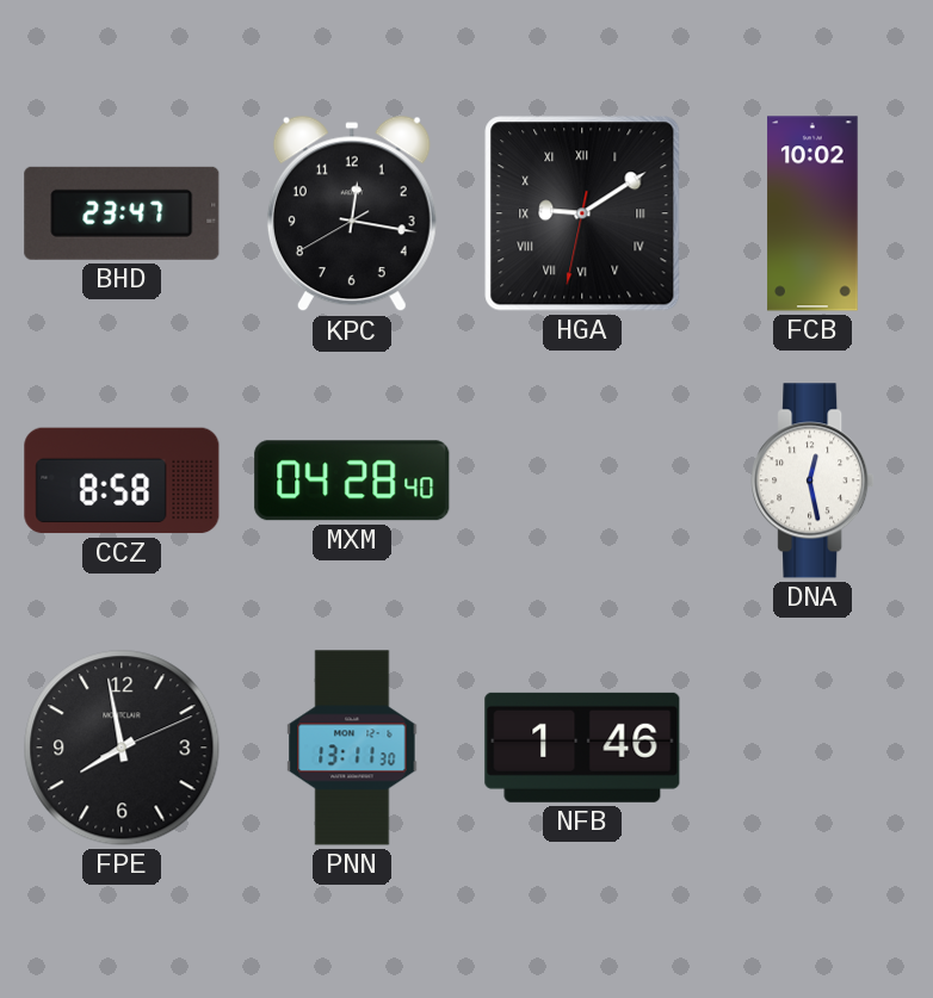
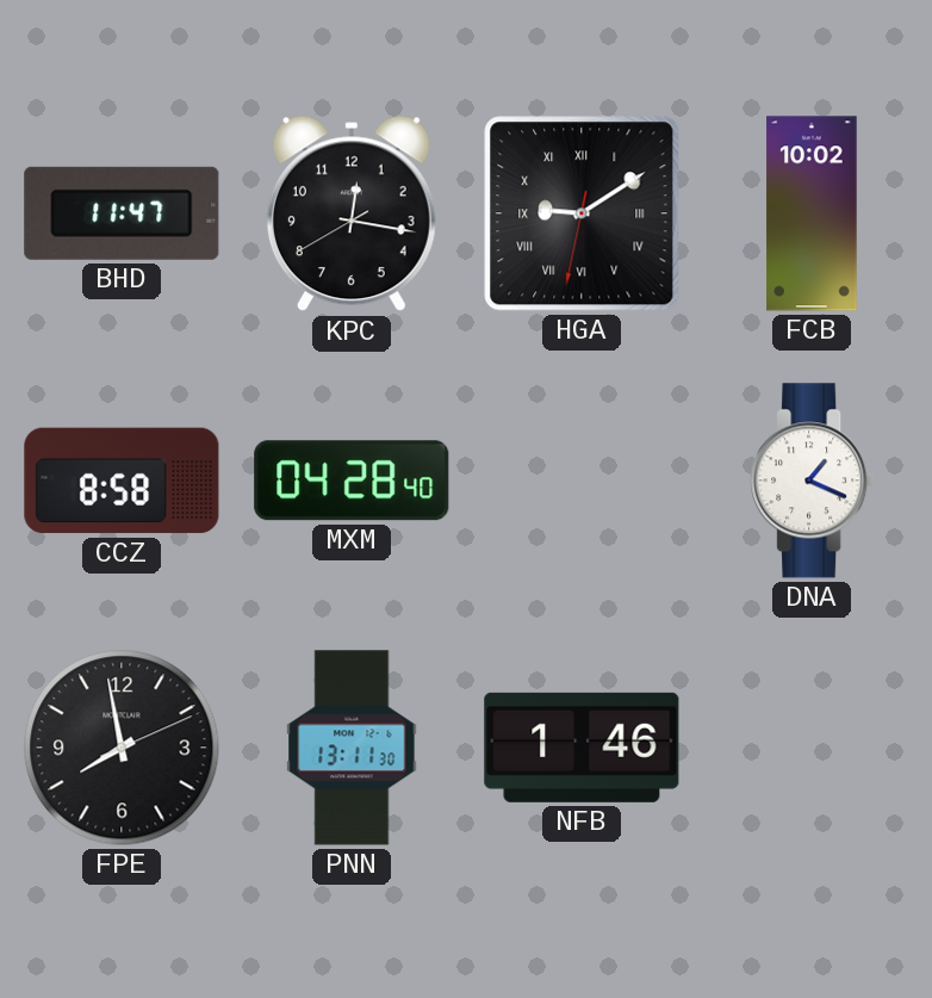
BHD: 23:47 -> 11:47 (122, 213)
DNA: 12:28 -> 1:19 (812, 481)
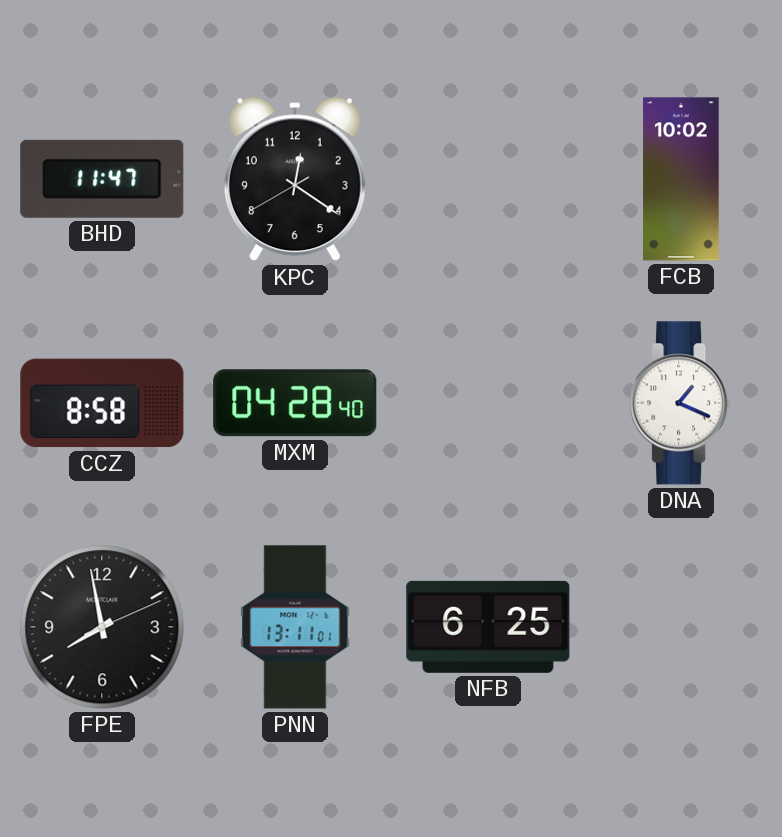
KPC: 12:16 -> 12:20 (295, 179)
HGA: 9:09 -> none (582, 213)
PNN: 13:11:30 -> 13:11:01 (295, 627)
NFB: 1:46 -> 6:25 (488, 627)
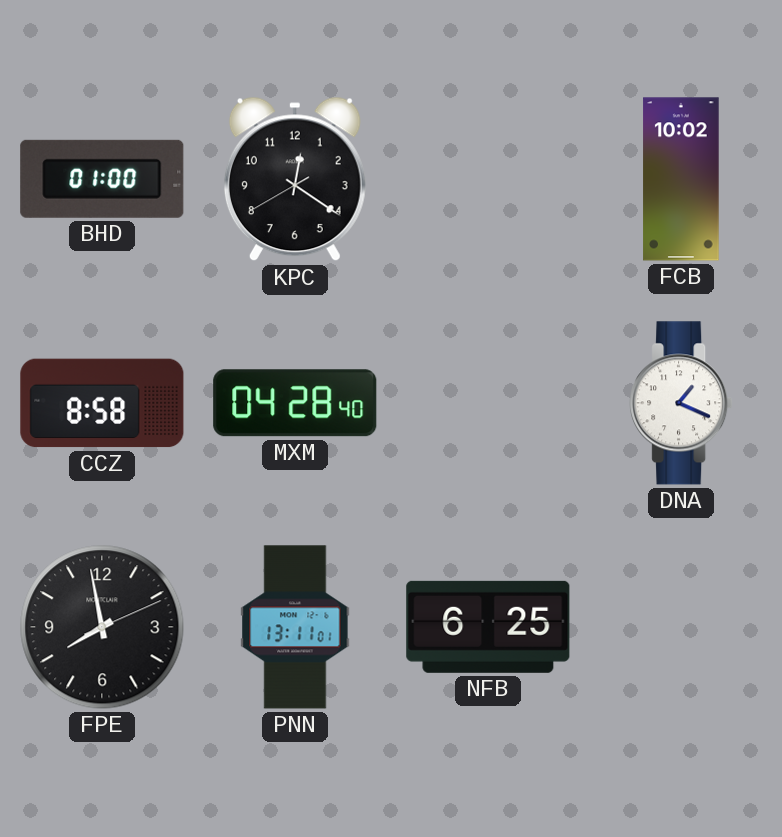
BHD: 11:47 -> 01:00 (102, 179)
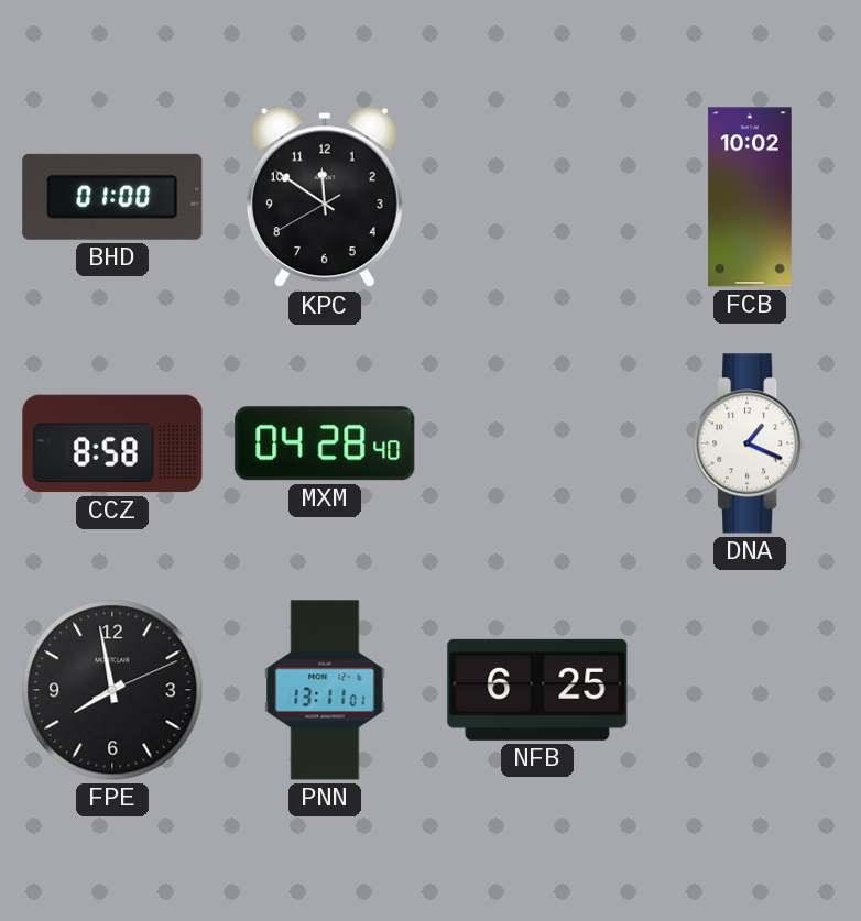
KPC: 12:20 -> 11:50 (325, 197)
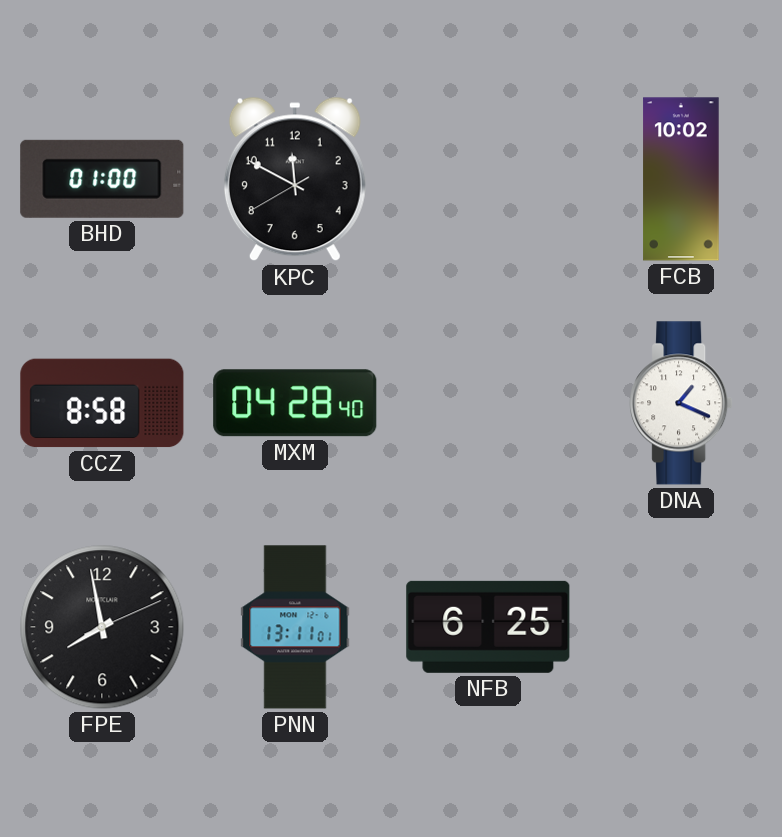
KPC: 11:50 -> 11:49 (295, 179)
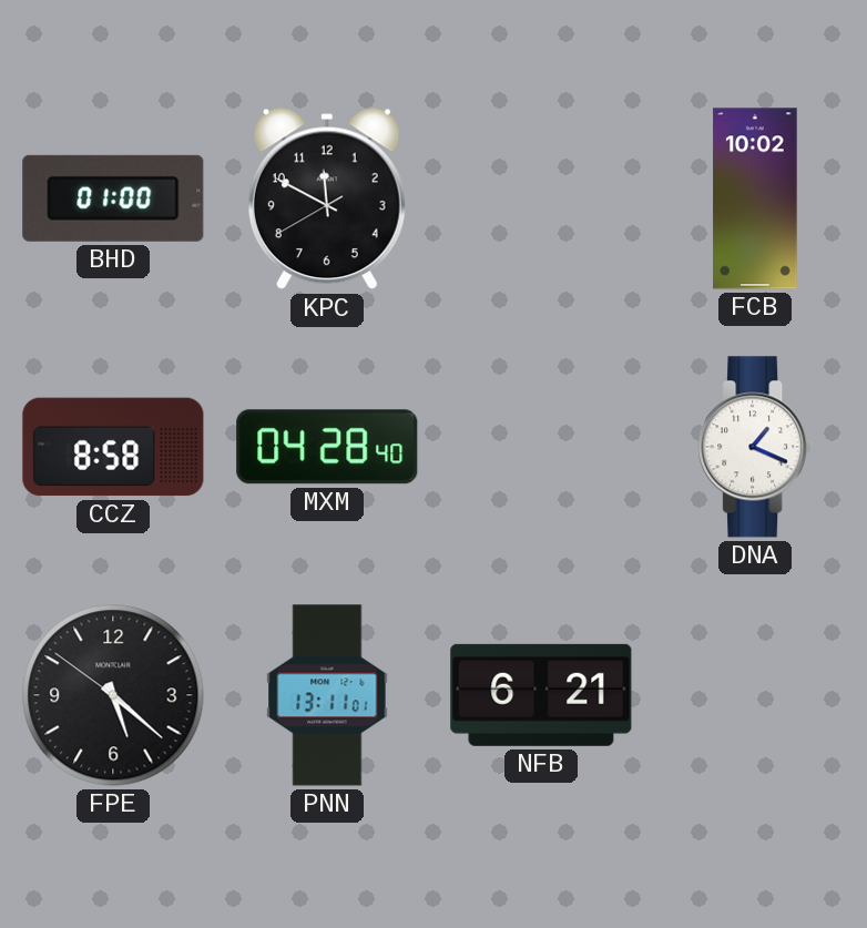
FPE: 7:58 -> 5:21 (113, 695)
NFB: 6:25 -> 6:21 (541, 695)
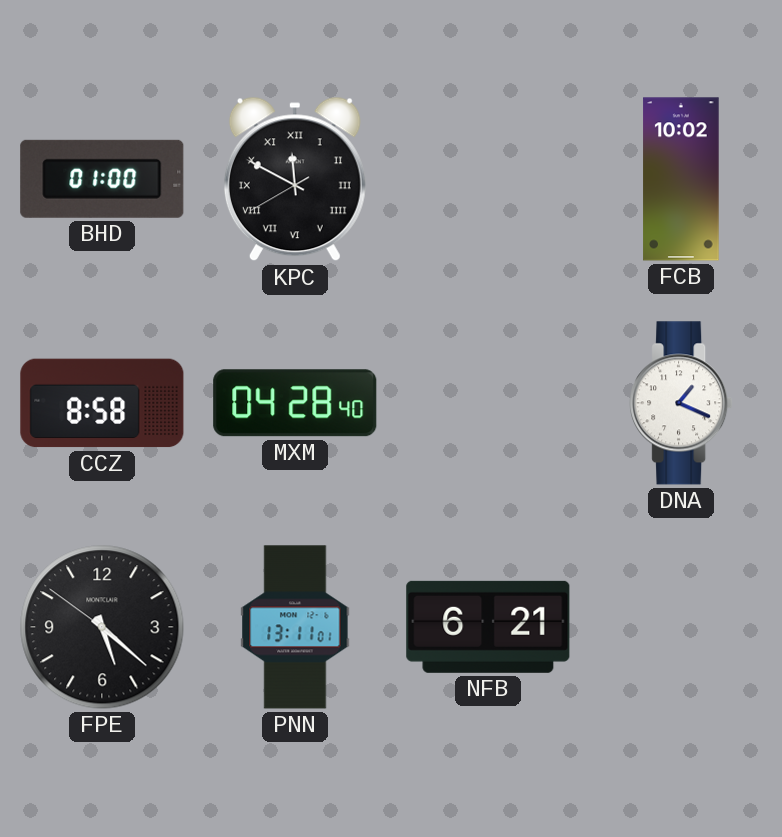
KPC numerals: Arabic -> Roman (295, 179)
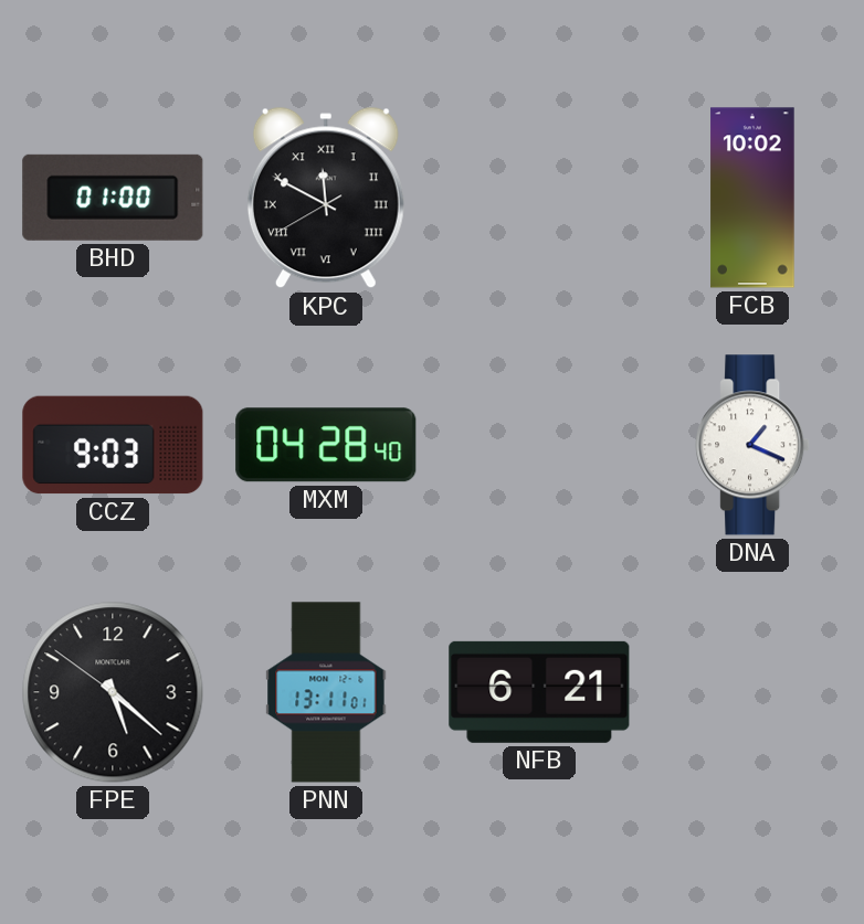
CCZ: 8:58 -> 9:03 (113, 445)
